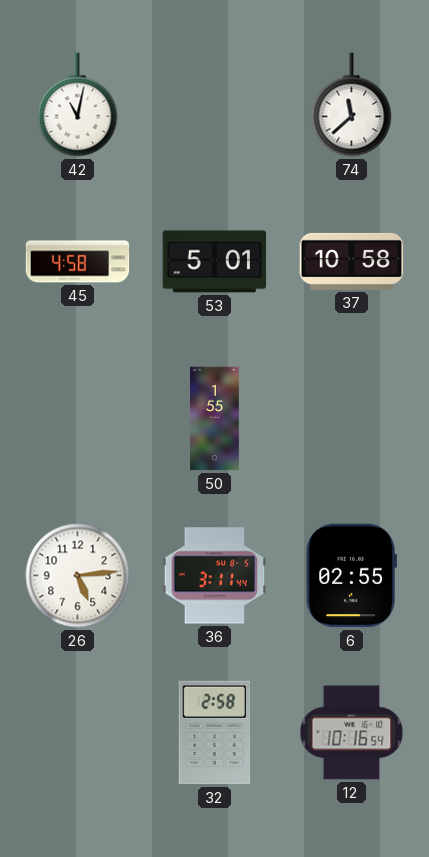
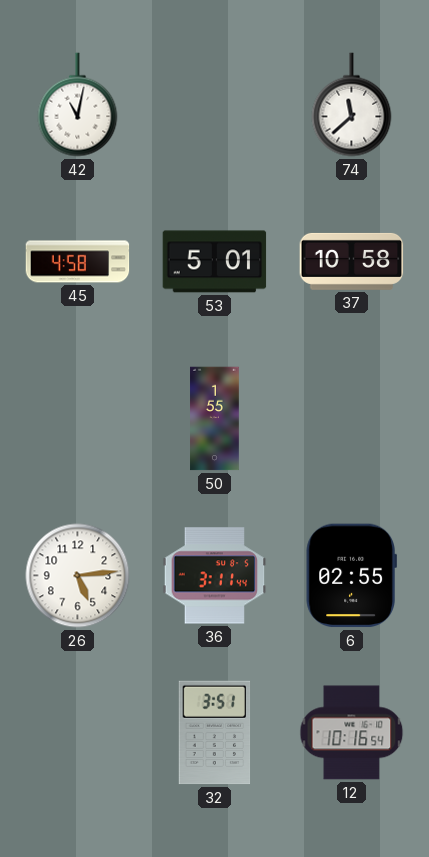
32: 2:58 -> 3:51 (215, 733)
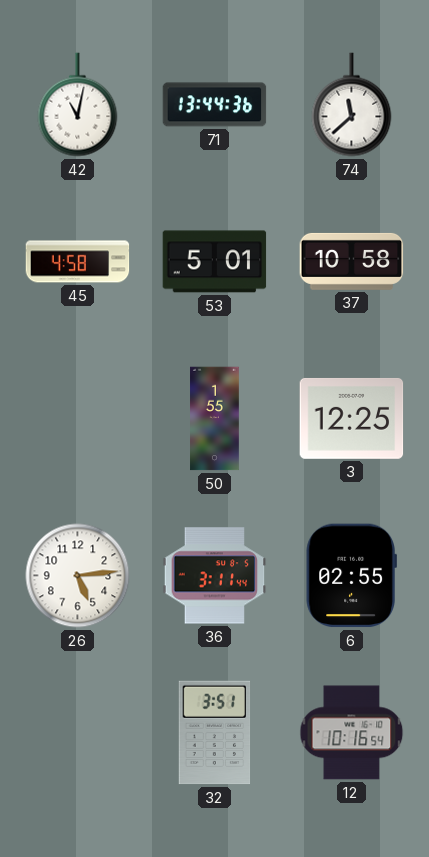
71: none -> 13:44 (215, 105)
3: none -> 12:25 (352, 418)
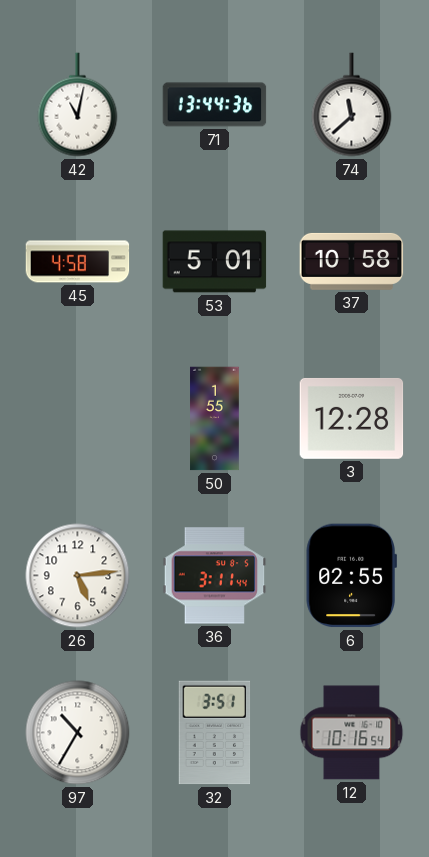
3: 12:25 -> 12:28 (352, 418)
97: none -> 10:35 (78, 733)
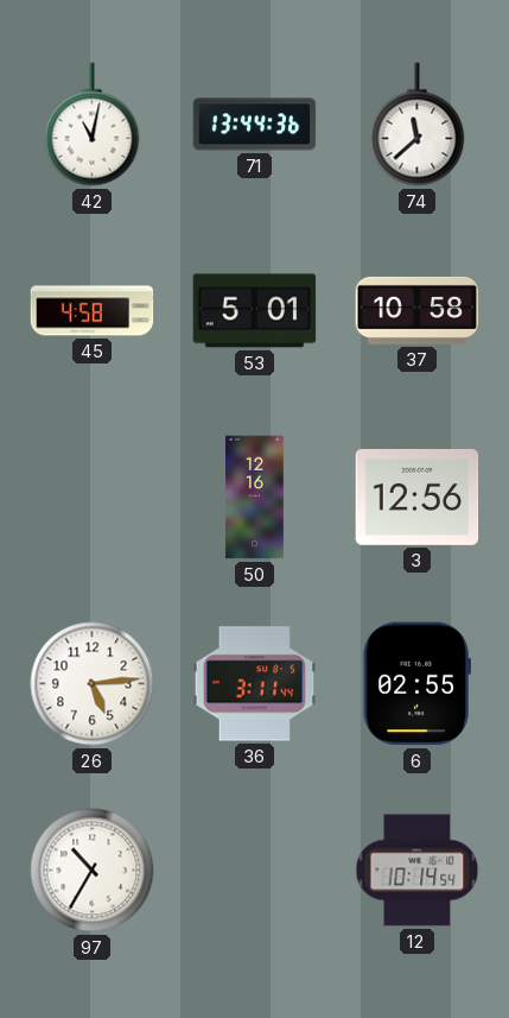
50: 1:55 -> 12:16 (255, 498)
3: 12:28 -> 12:56 (418, 497)
32: 3:51 -> none (215, 733)
12: 10:16 -> 10:14 (418, 871)
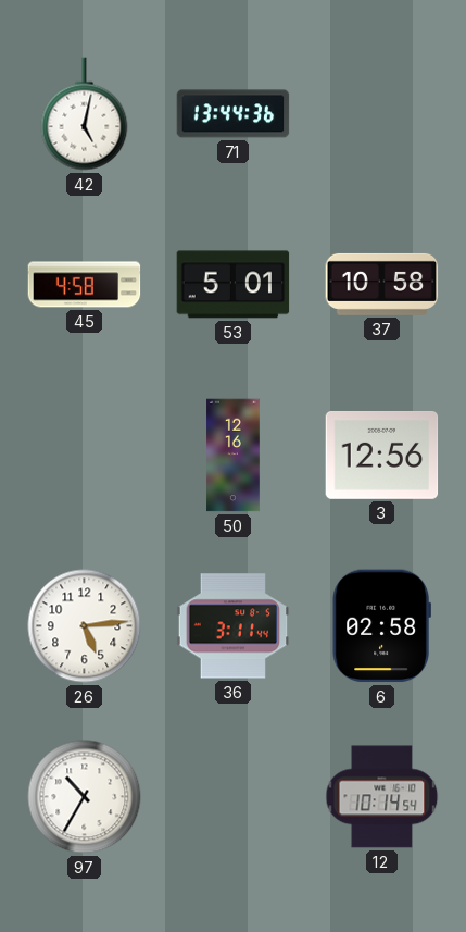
42: 11:02 -> 5:02 (85, 114)
74: 11:38 -> none (418, 125)
6: 02:55 -> 02:58 (381, 626)
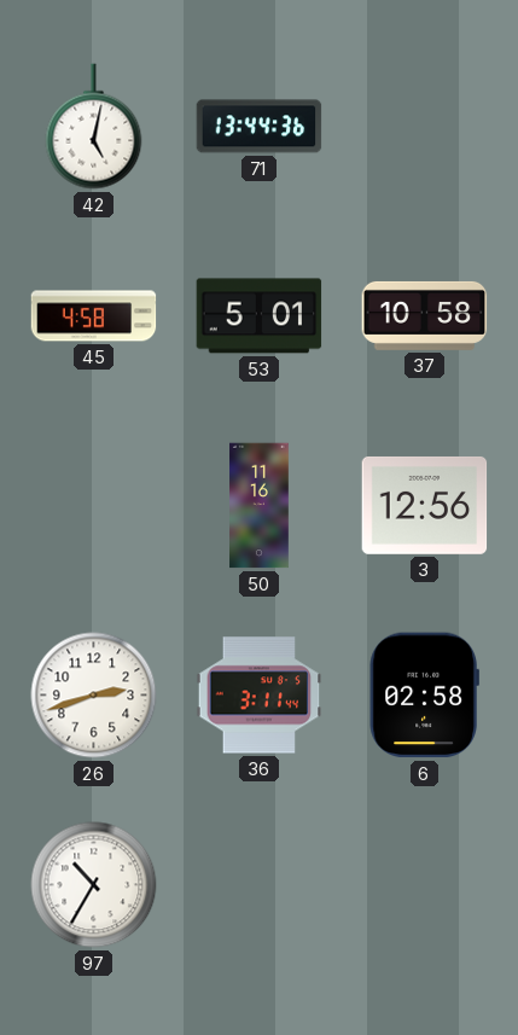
50: 12:16 -> 11:16 (260, 506)
26: 5:14 -> 2:42 (94, 696)
12: 10:14 -> none (382, 797)
